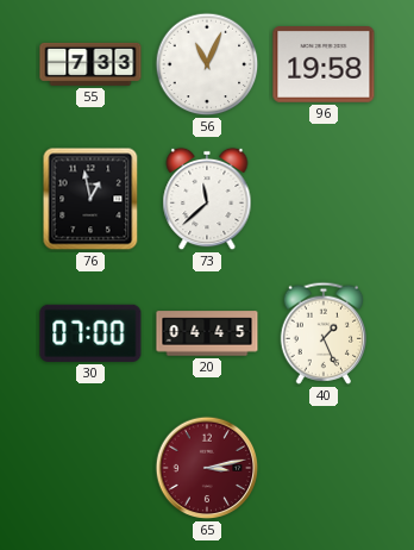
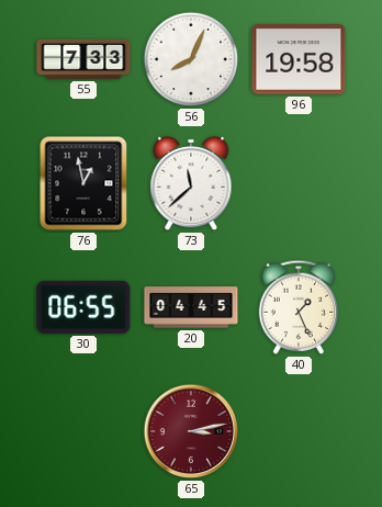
56: 11:04 -> 8:04 (191, 59)
30: 07:00 -> 06:55 (83, 307)
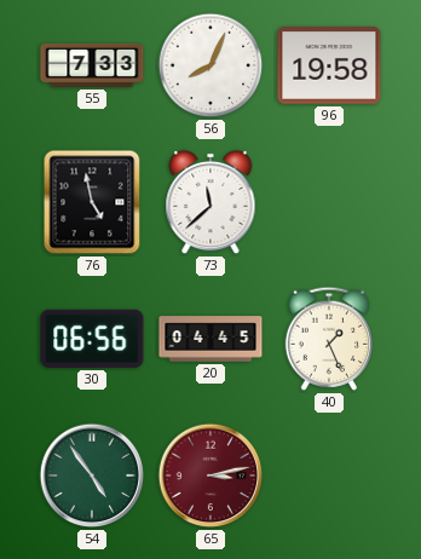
76: 12:58 -> 4:58 (92, 202)
30: 06:55 -> 06:56 (92, 339)
54: none -> 4:54 (92, 476)
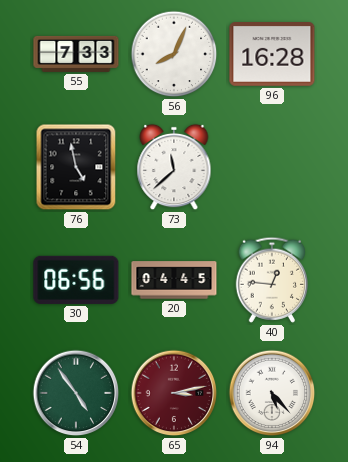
96: 19:58 -> 16:28 (272, 54)
40: 1:26 -> 12:46 (272, 280)
94: none -> 5:23 (272, 393)
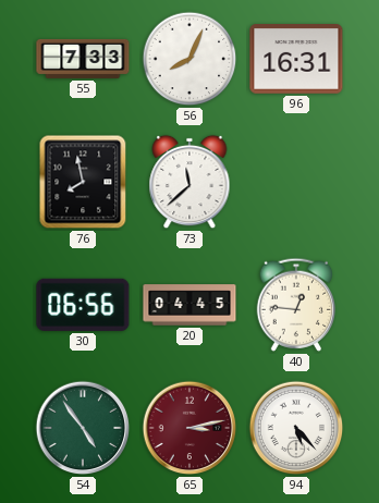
96: 16:28 -> 16:31 (296, 59)
76: 4:58 -> 7:58 (83, 182)
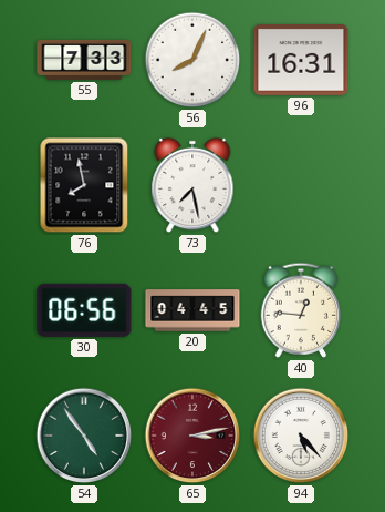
73: 11:38 -> 7:28 (192, 185)
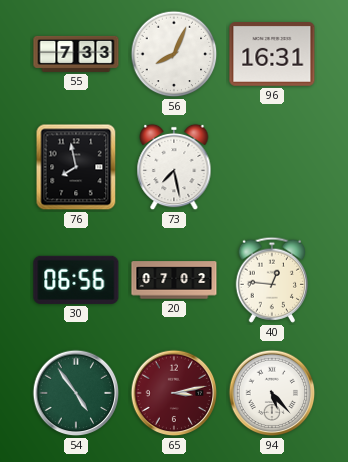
20: 04:45 -> 07:02 (174, 280)
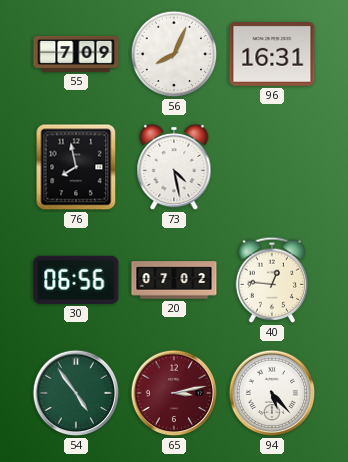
55: 7:33 -> 7:09 (76, 54)
73: 7:28 -> 4:28 (174, 167)
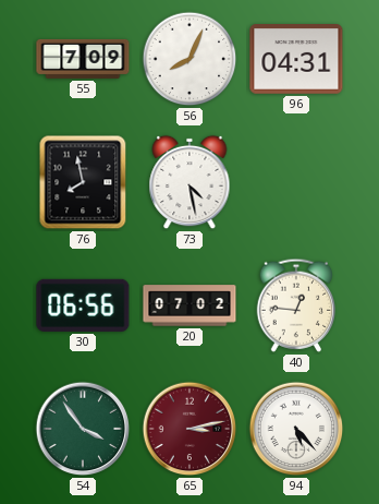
96: 16:31 -> 04:31 (296, 59)
54: 4:54 -> 3:54 (83, 429)
